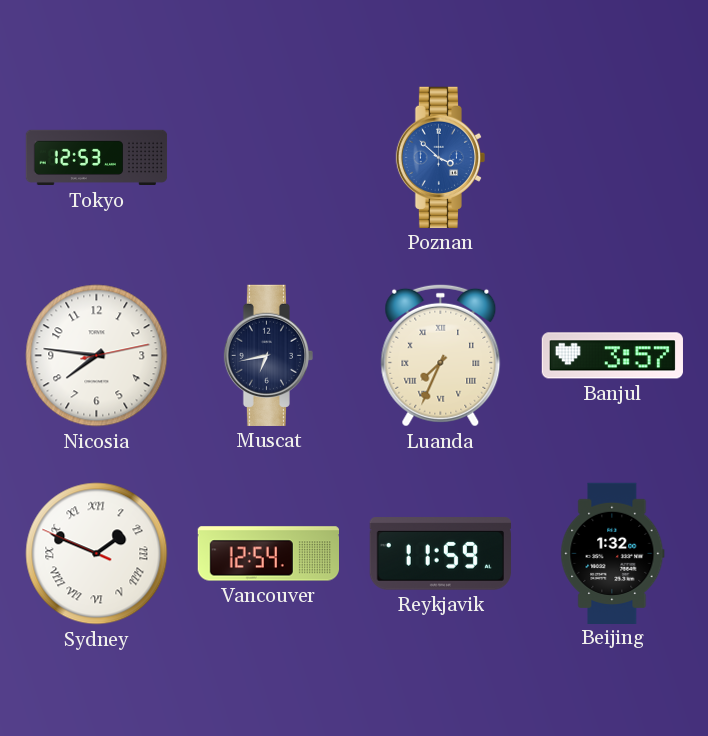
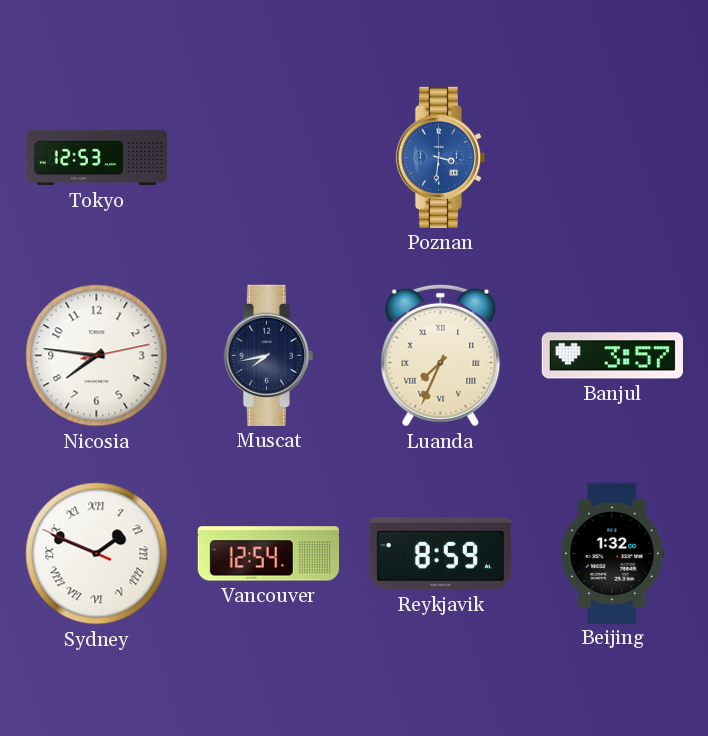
Poznan: 3:52 -> 3:31 (440, 157)
Muscat: 6:43 -> 7:43 (268, 355)
Reykjavik: 11:59 -> 8:59 (440, 554)
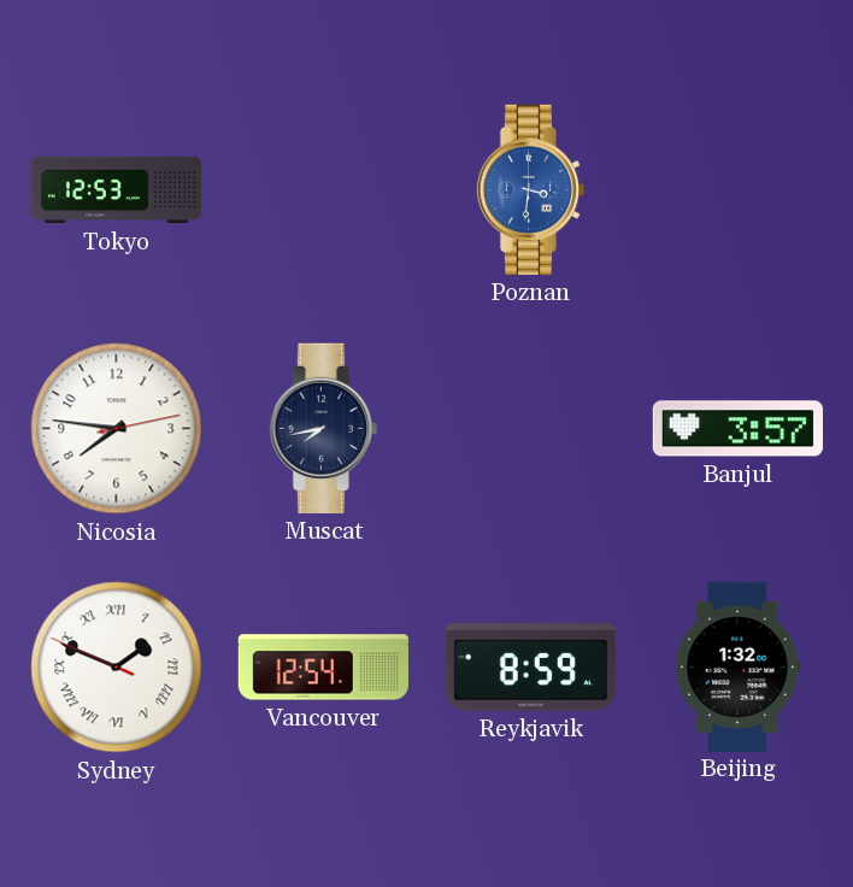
Luanda: 7:34 -> none (441, 355)
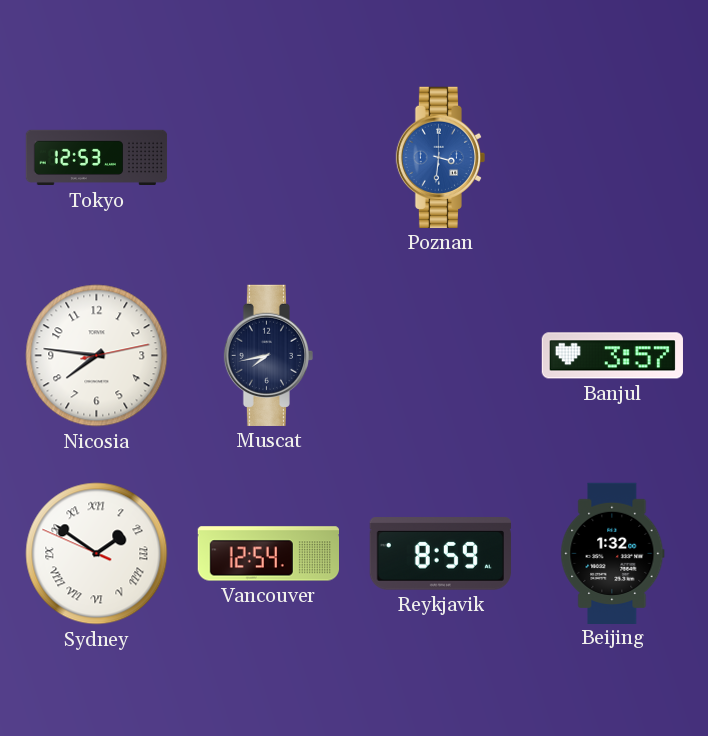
Sydney: 1:48 -> 1:50 (97, 554)
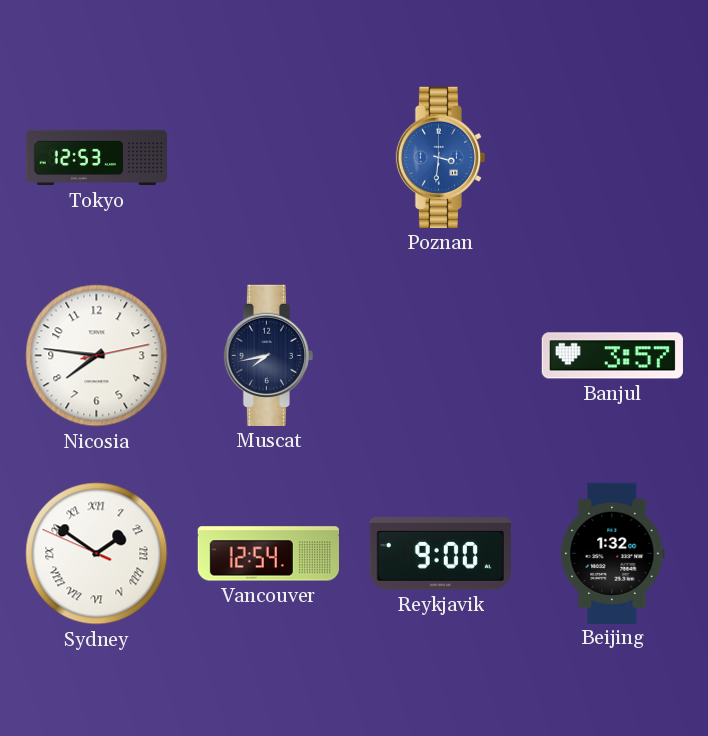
Reykjavik: 8:59 -> 9:00 (440, 554)
